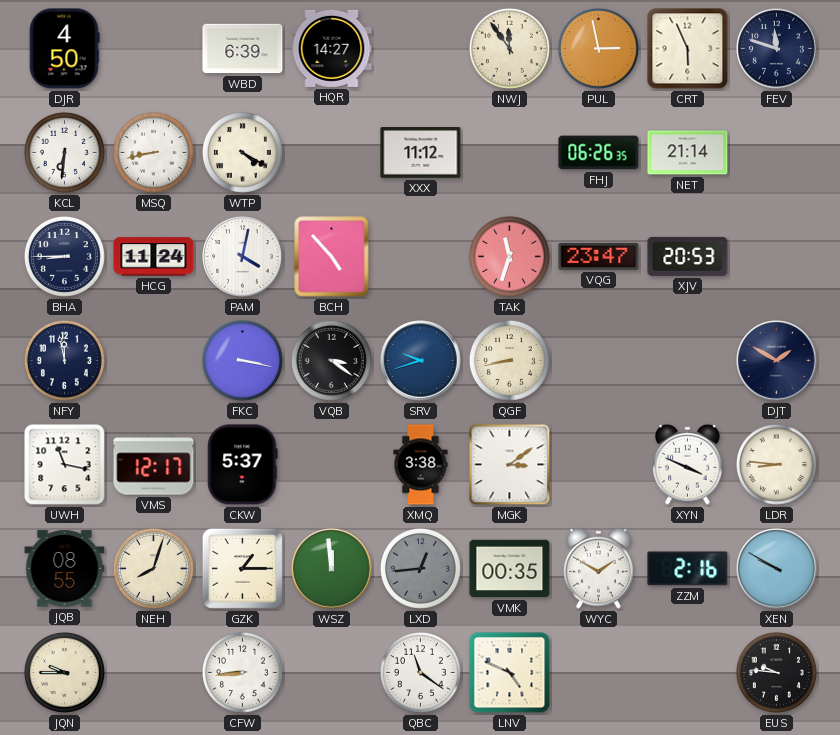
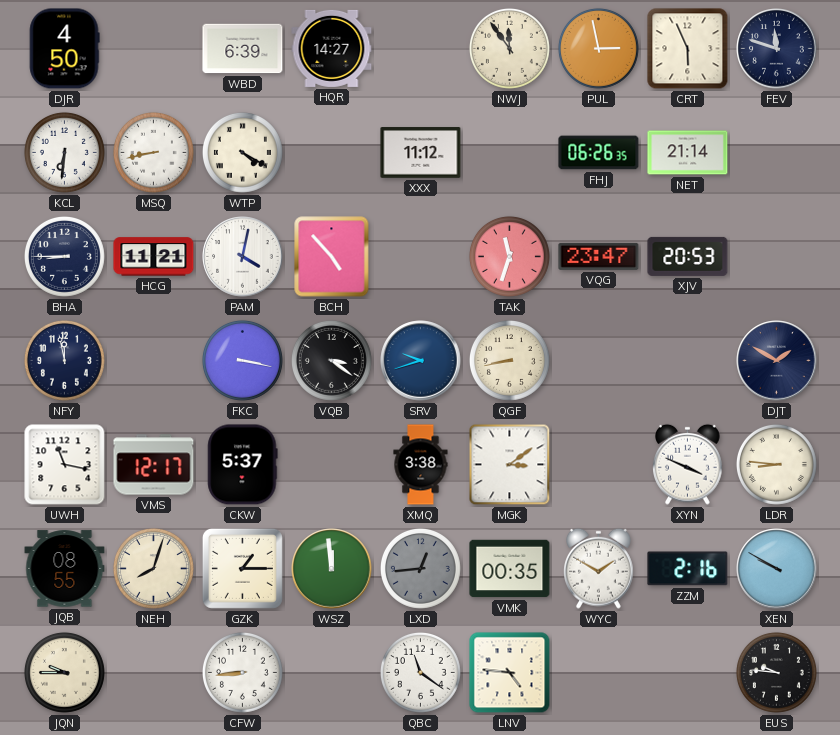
HCG: 11:24 -> 11:21 (154, 257)
LNV: 4:49 -> 4:46 (510, 673)
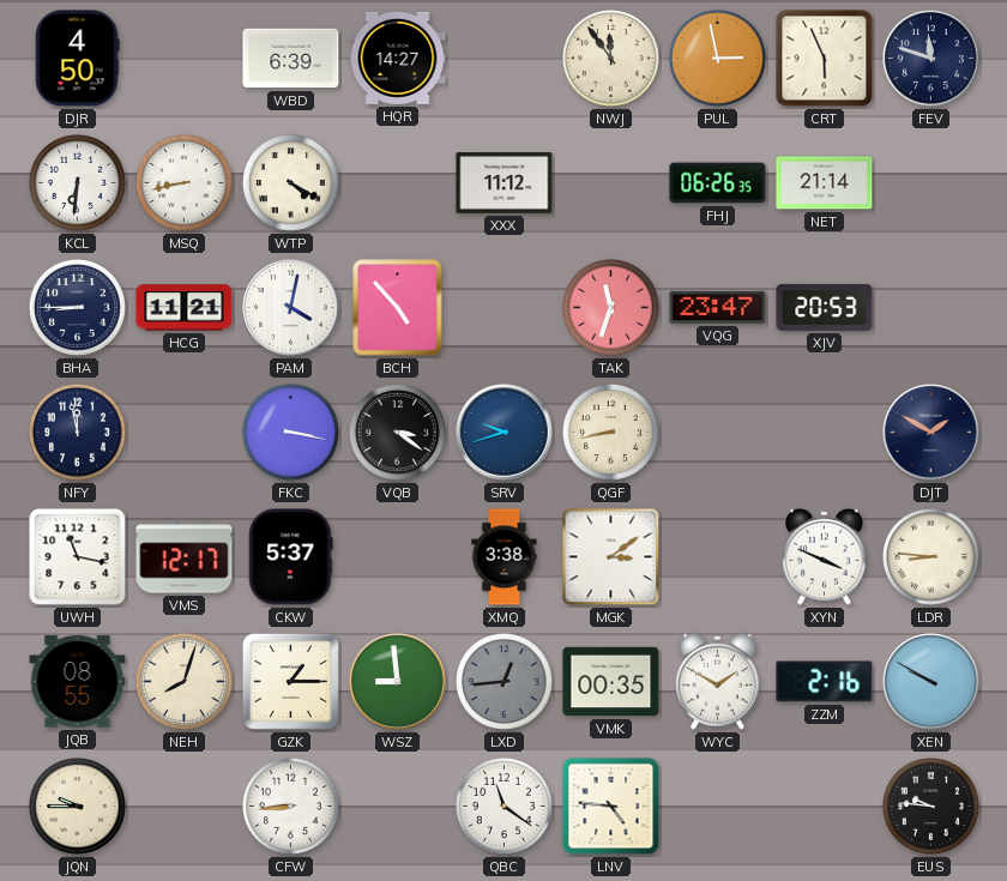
WSZ: 11:59 -> 8:59 (398, 682)
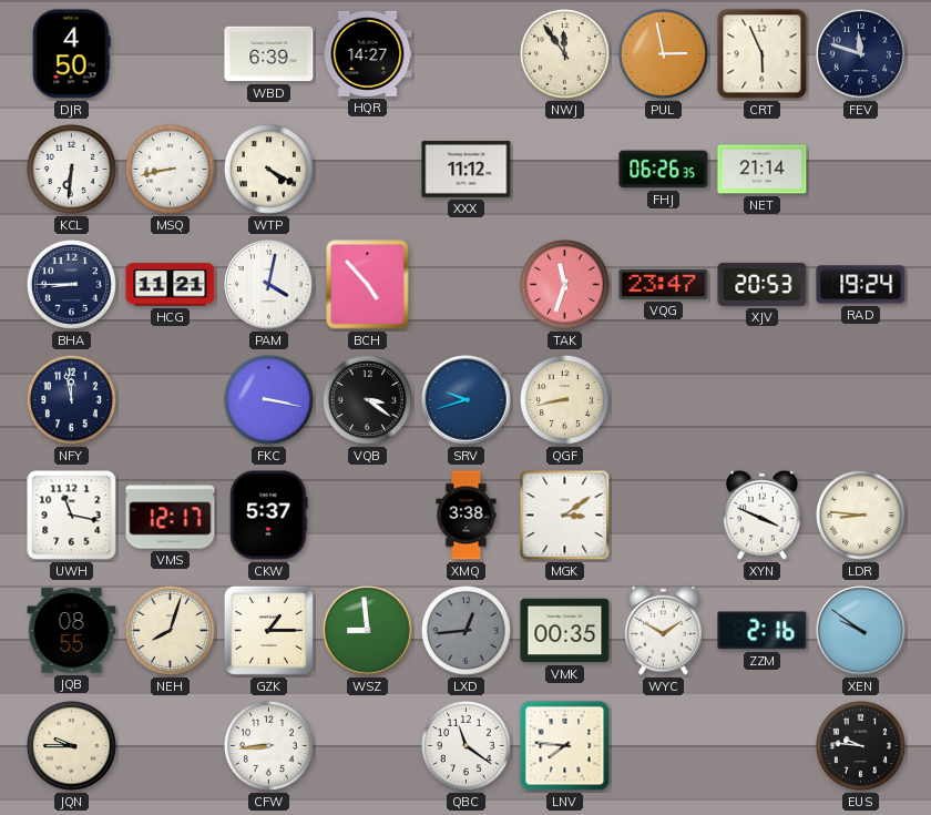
RAD: none -> 19:24 (861, 285)
DJT: 1:50 -> none (931, 433)
XEN: 9:50 -> 9:51 (861, 631)
LNV: 4:46 -> 7:46 (565, 746)
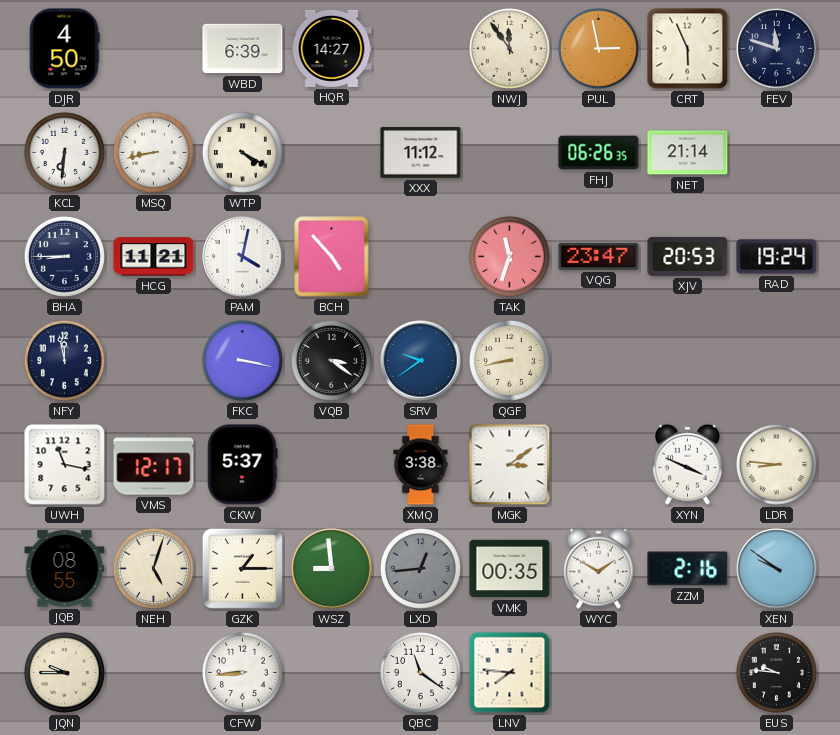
SRV: 9:42 -> 9:39 (421, 361)
NEH: 8:03 -> 5:03 (153, 568)
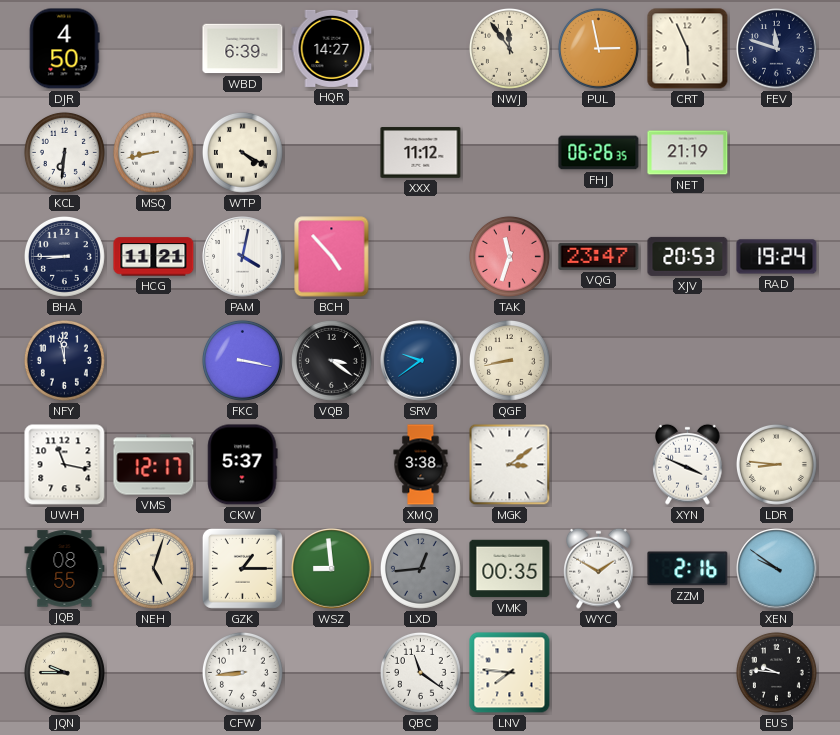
NET: 21:14 -> 21:19 (688, 153)
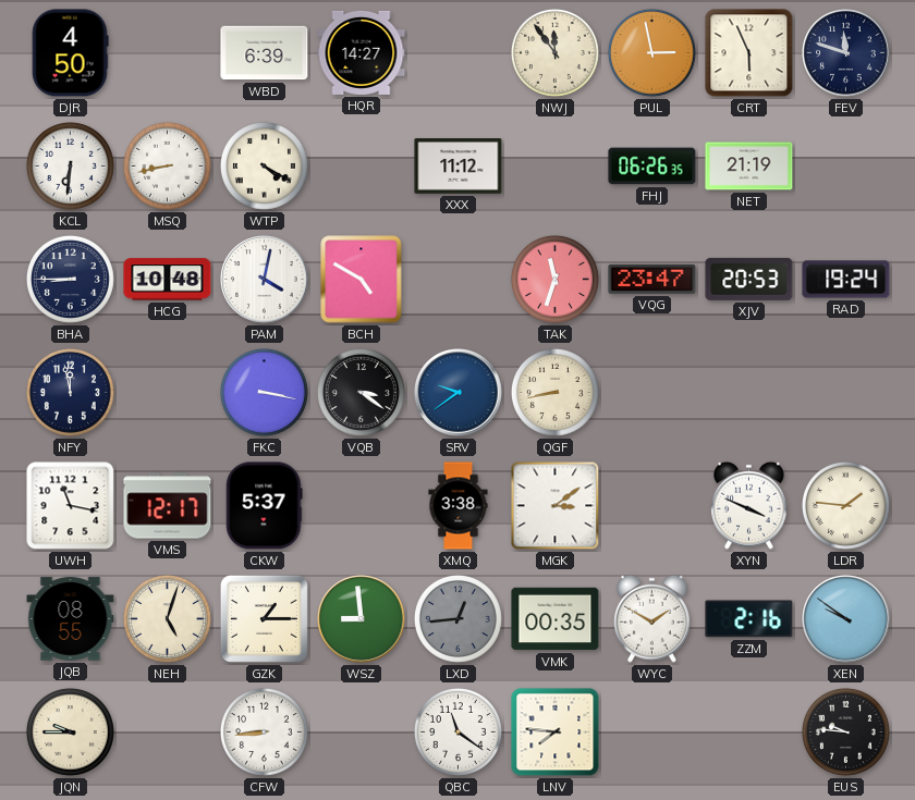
HCG: 11:21 -> 10:48 (168, 280)
BCH: 4:53 -> 4:50 (362, 280)
LDR: 8:46 -> 1:46 (845, 505)
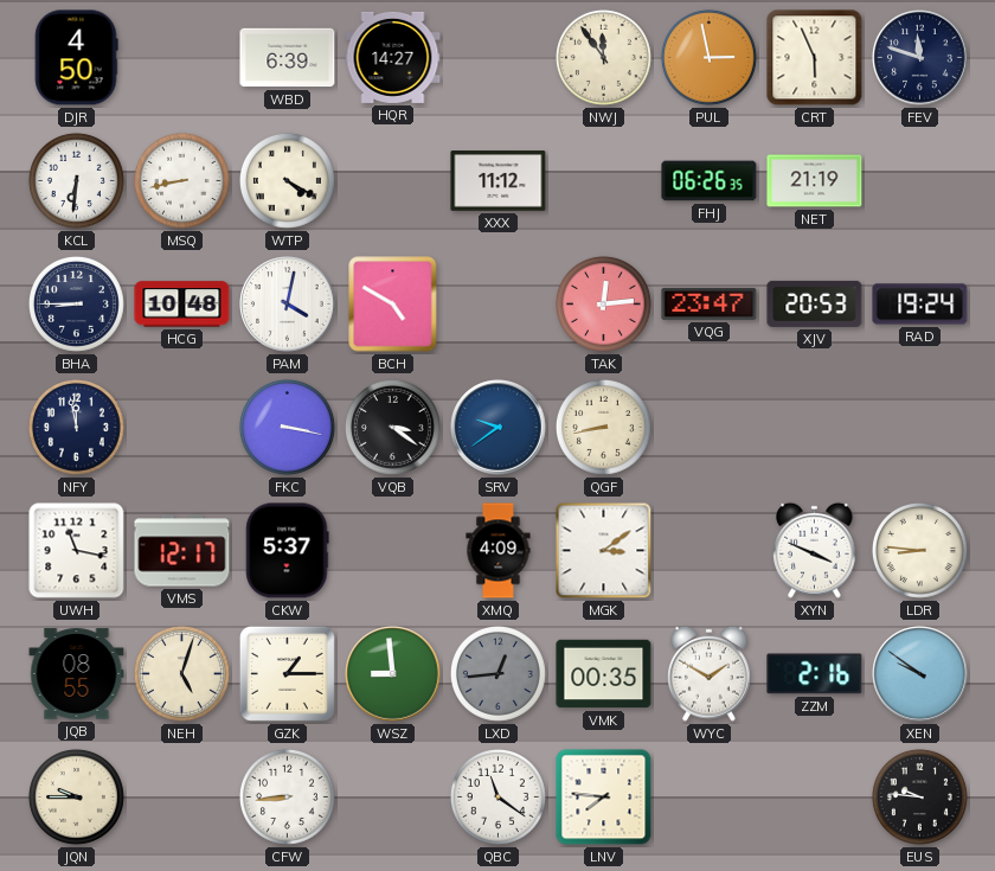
TAK: 11:33 -> 12:14 (603, 303)
XMQ: 3:38 -> 4:09 (499, 551)
LDR: 1:46 -> 8:46 (919, 550)
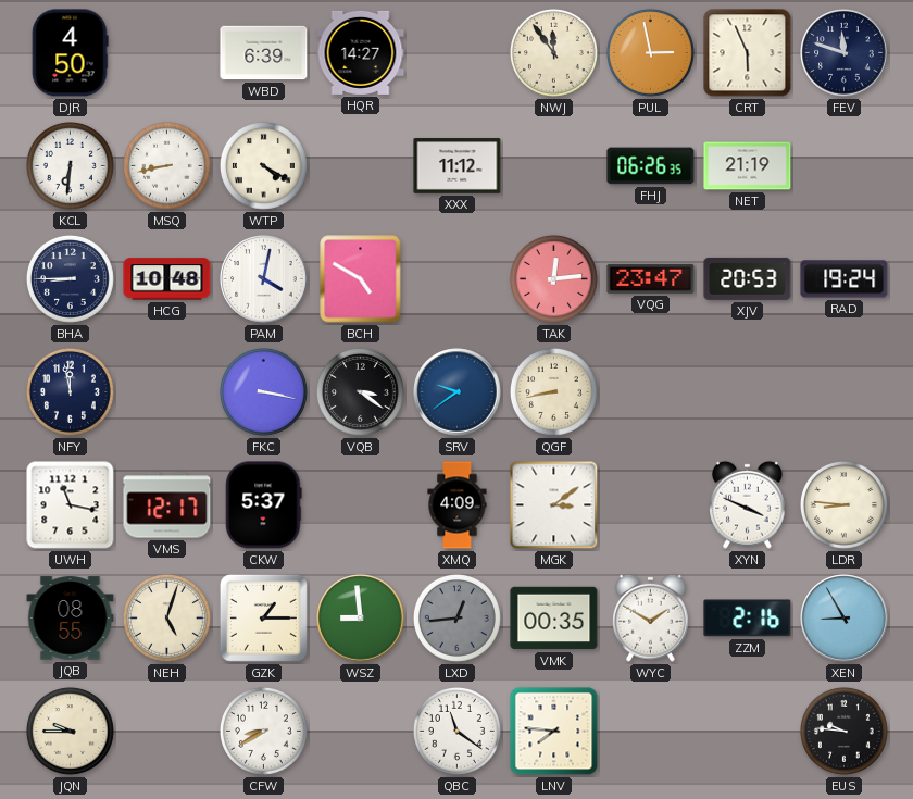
XEN: 9:51 -> 8:55 (845, 619)
CFW: 8:44 -> 8:40 (263, 731)
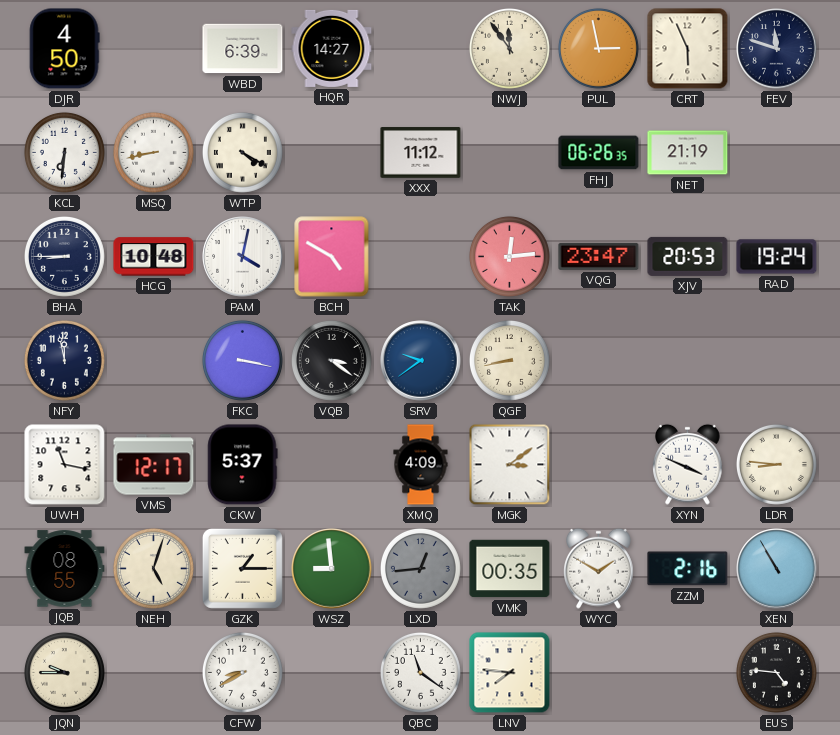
XEN: 8:55 -> 10:55 (777, 569)
EUS: 9:46 -> 4:46 (776, 672)
